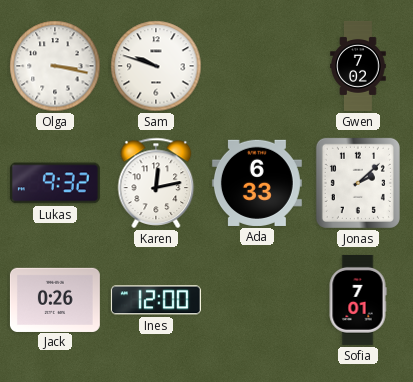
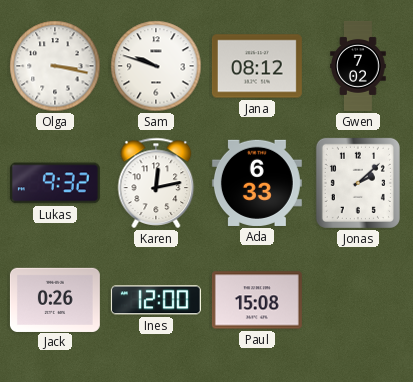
Jana: none -> 08:12 (257, 66)
Paul: none -> 15:08 (257, 300)
Sofia: 7:01 -> none (358, 300)
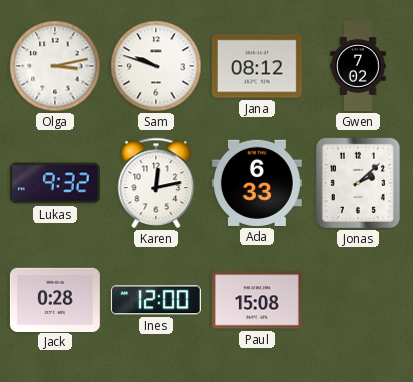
Olga: 3:17 -> 3:13 (55, 66)
Jack: 0:26 -> 0:28 (55, 299)
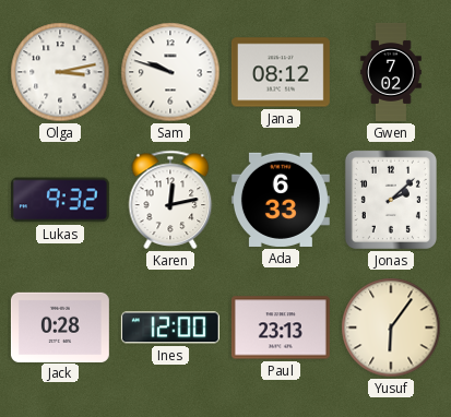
Paul: 15:08 -> 23:13 (281, 327)
Yusuf: none -> 6:06 (391, 327)
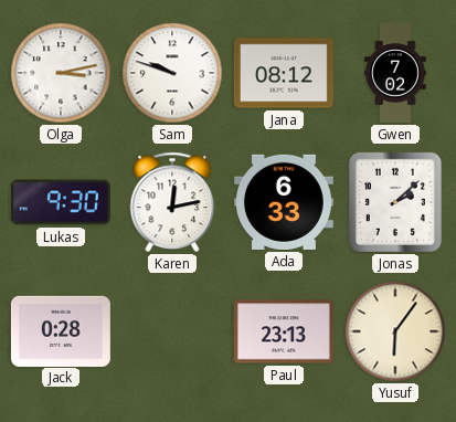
Lukas: 9:32 -> 9:30 (61, 202)
Ines: 12:00 -> none (170, 327)
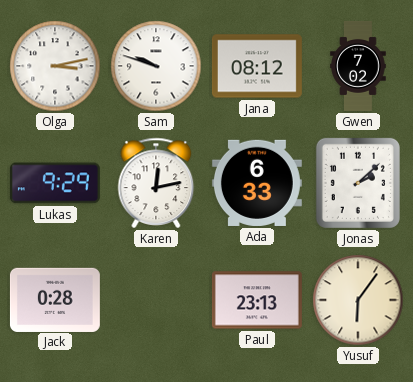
Lukas: 9:30 -> 9:29 (55, 183)
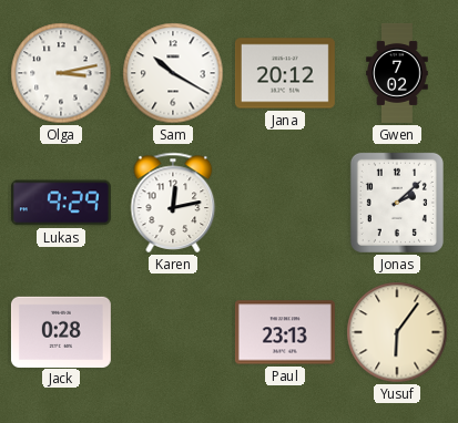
Sam: 9:48 -> 10:20 (173, 73)
Jana: 08:12 -> 20:12 (285, 73)
Ada: 6:33 -> none (257, 183)
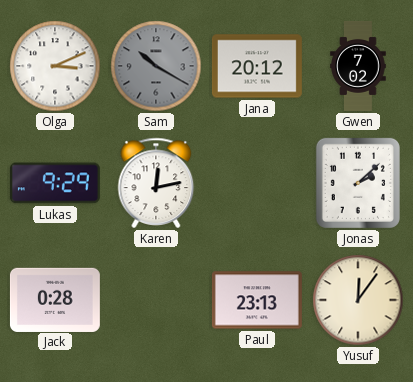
Olga: 3:13 -> 3:11 (55, 66)
Sam dial: white -> grey (156, 66)
Yusuf: 6:06 -> 12:06 (358, 300)
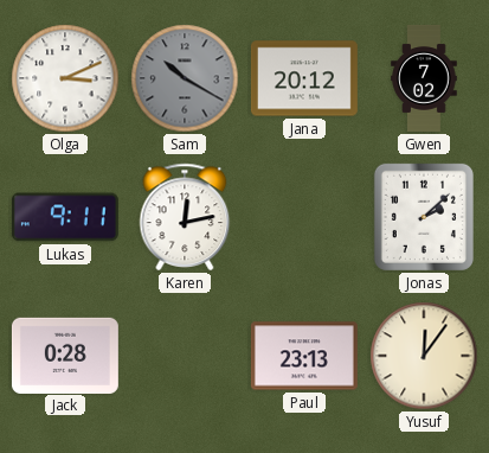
Lukas: 9:29 -> 9:11 (65, 217)
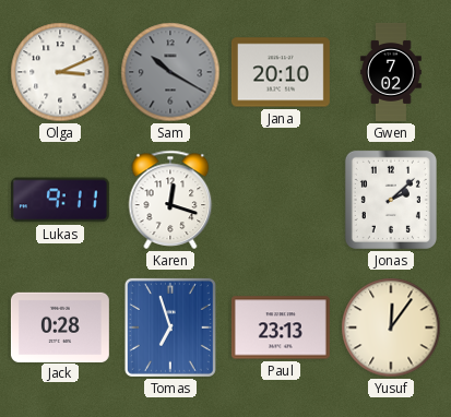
Jana: 20:12 -> 20:10 (281, 72)
Karen: 12:13 -> 12:18 (170, 200)
Tomas: none -> 6:57 (170, 327)
